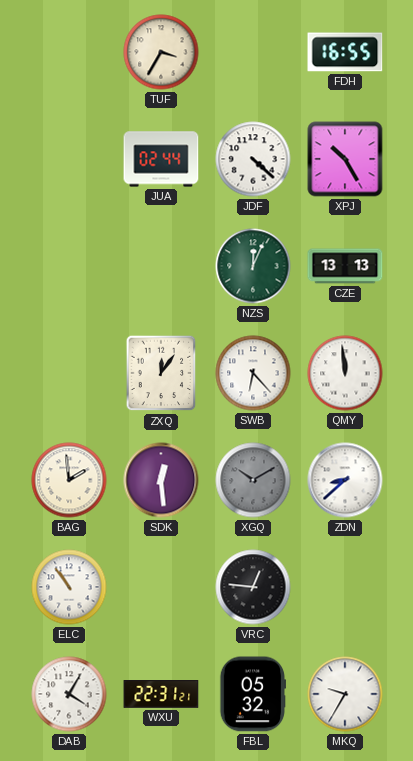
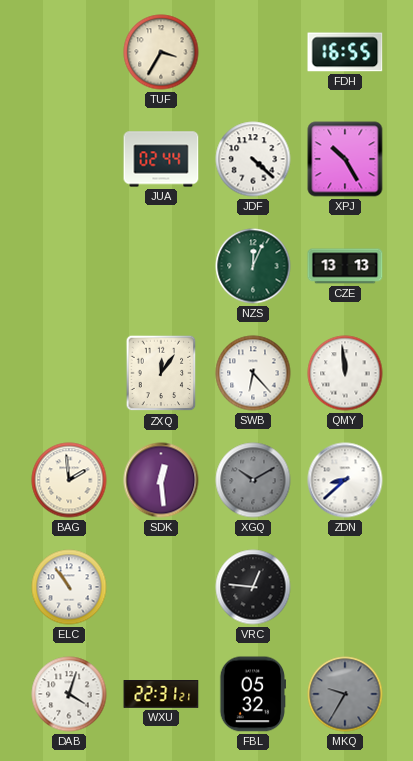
DAB: 4:05 -> 4:03 (69, 694)
MKQ dial: white -> grey (345, 694)
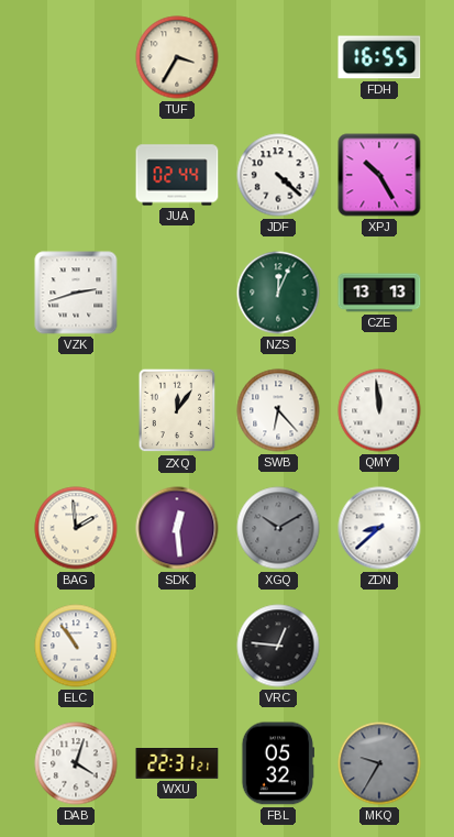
VZK: none -> 2:42 (76, 293)
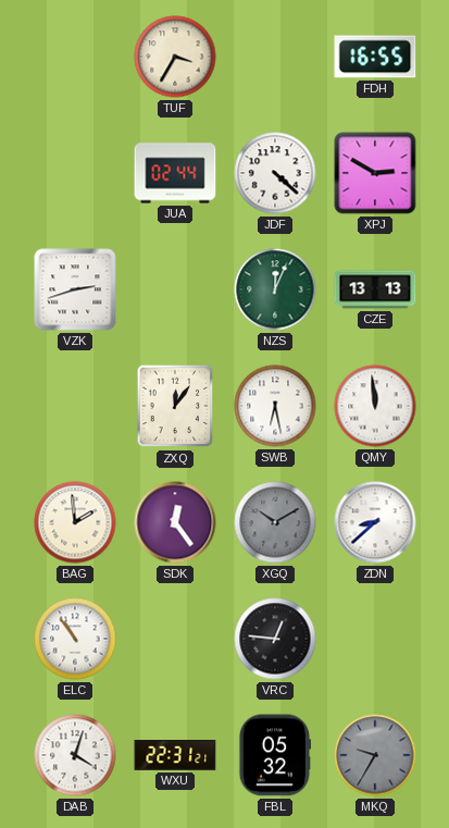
XPJ: 10:25 -> 2:50 (375, 173)
SWB: 6:23 -> 6:28 (275, 406)
SDK: 12:29 -> 12:24 (175, 522)
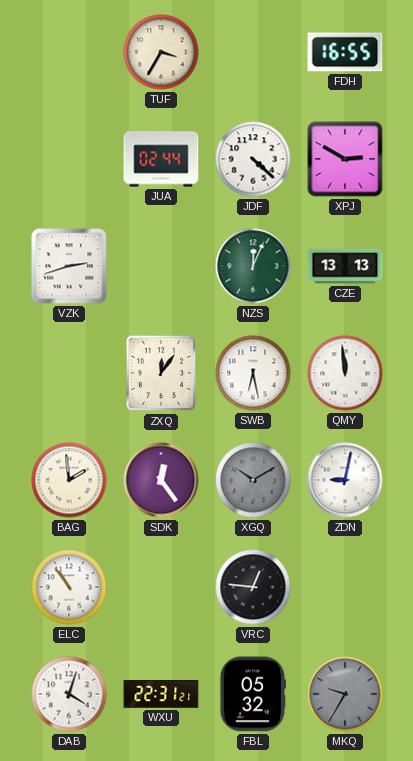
ZDN: 8:38 -> 9:02 (345, 480)
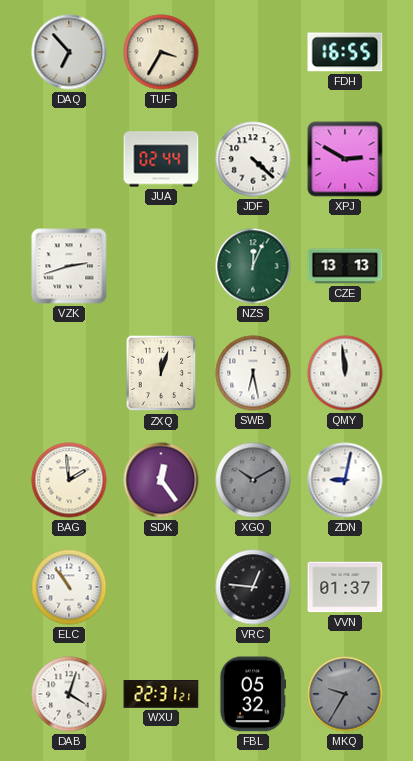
DAQ: none -> 6:53 (69, 52)
ZXQ: 12:06 -> 12:03 (161, 373)
VVN: none -> 01:37 (345, 587)
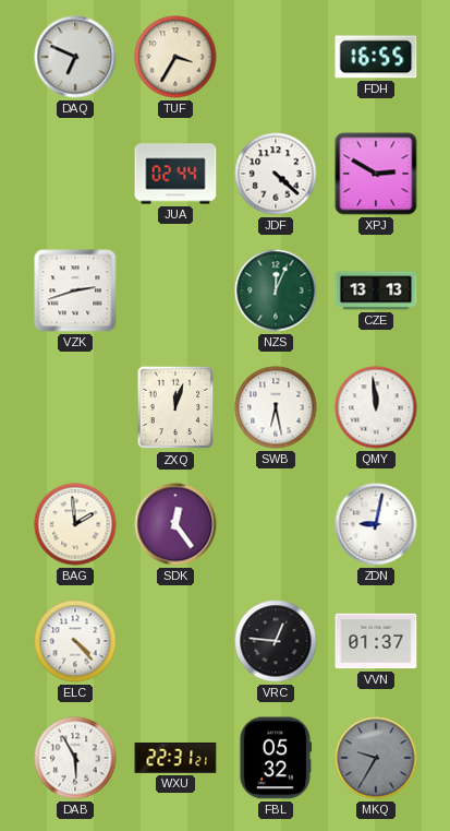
DAQ: 6:53 -> 6:49 (75, 57)
XGQ: 10:10 -> none (253, 480)
ELC: 10:54 -> 4:23 (75, 641)
DAB: 4:03 -> 5:55 (75, 758)
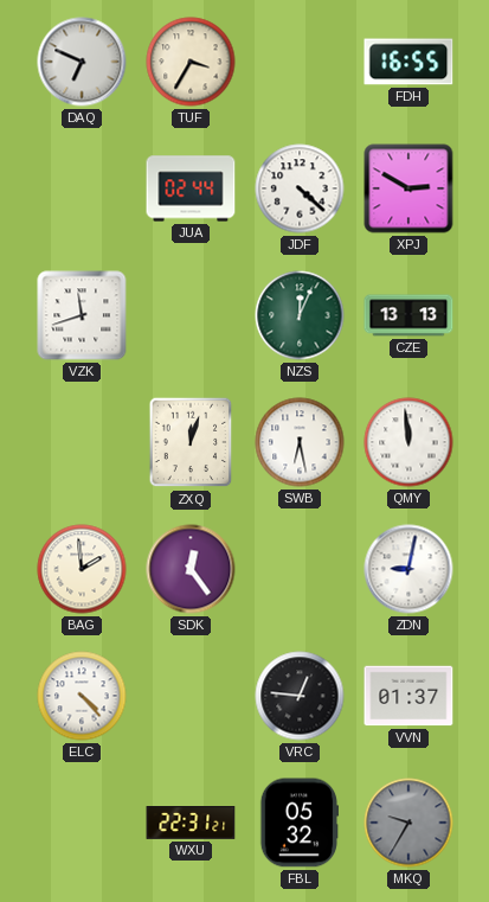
VZK: 2:42 -> 11:42 (82, 315)
DAB: 5:55 -> none (75, 758)
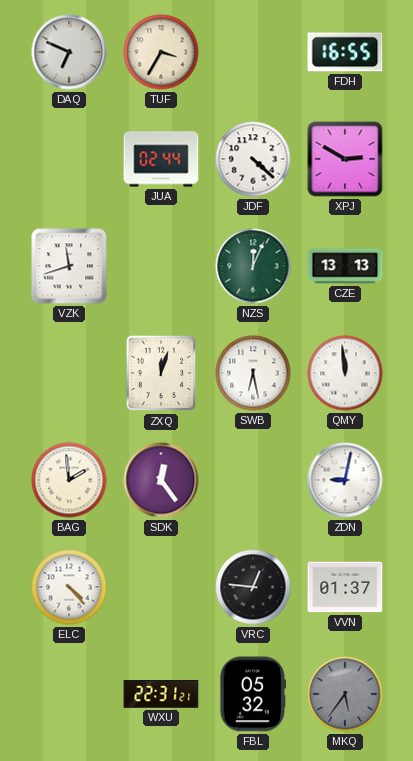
MKQ: 9:35 -> 5:36 (345, 694)
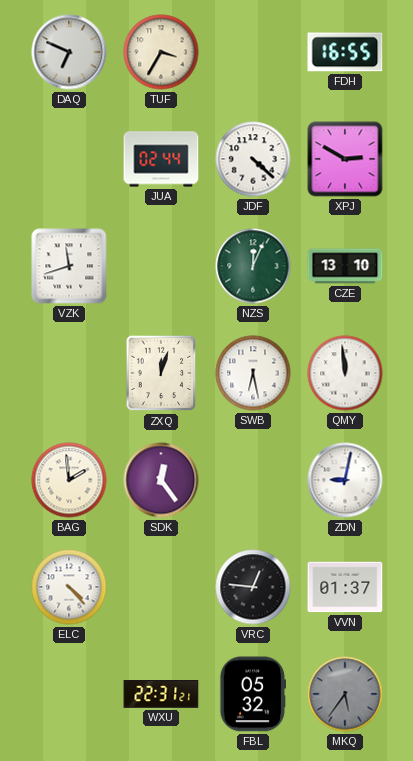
CZE: 13:13 -> 13:10 (345, 266)
